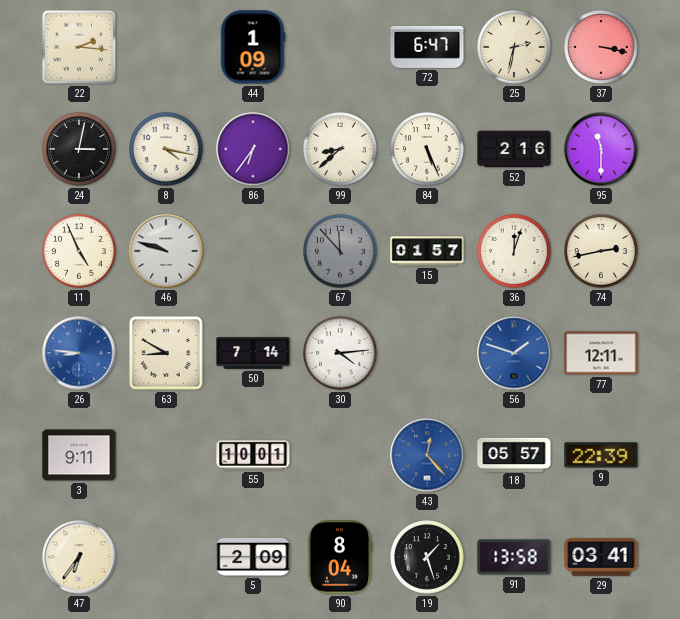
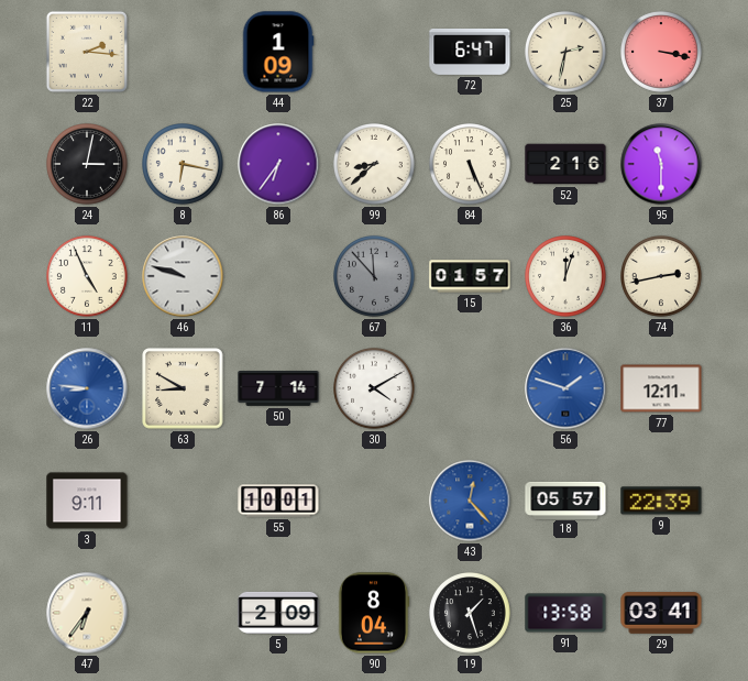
8: 4:17 -> 6:17 (184, 165)
30: 4:14 -> 4:10 (375, 389)
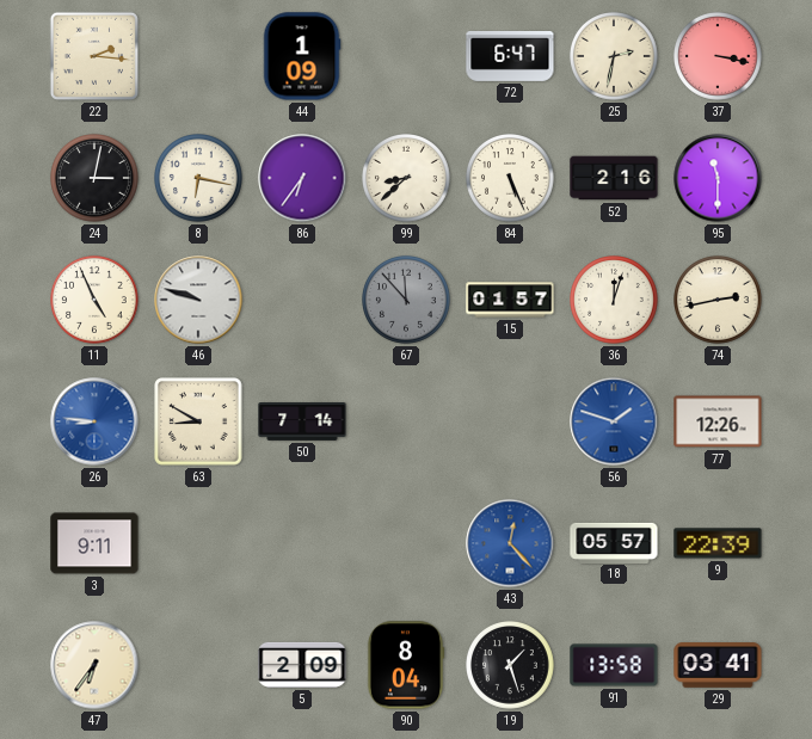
30: 4:10 -> none (375, 389)
77: 12:11 -> 12:26 (718, 421)
55: 10:01 -> none (278, 501)
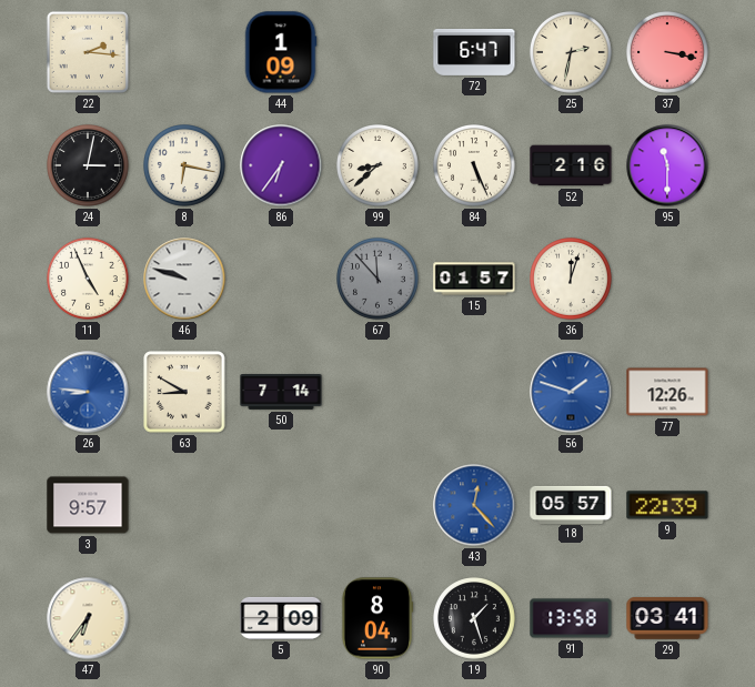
74: 2:43 -> none (719, 301)
3: 9:11 -> 9:57 (88, 505)
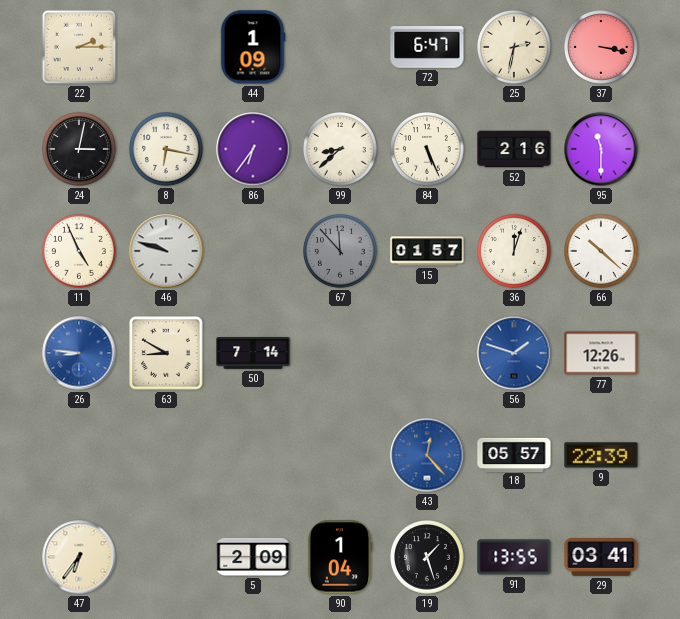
22: 2:16 -> 2:15 (79, 47)
66: none -> 10:22 (602, 252)
3: 9:57 -> none (88, 505)
90: 8:04 -> 1:04 (340, 557)
91: 13:58 -> 13:55 (514, 557)
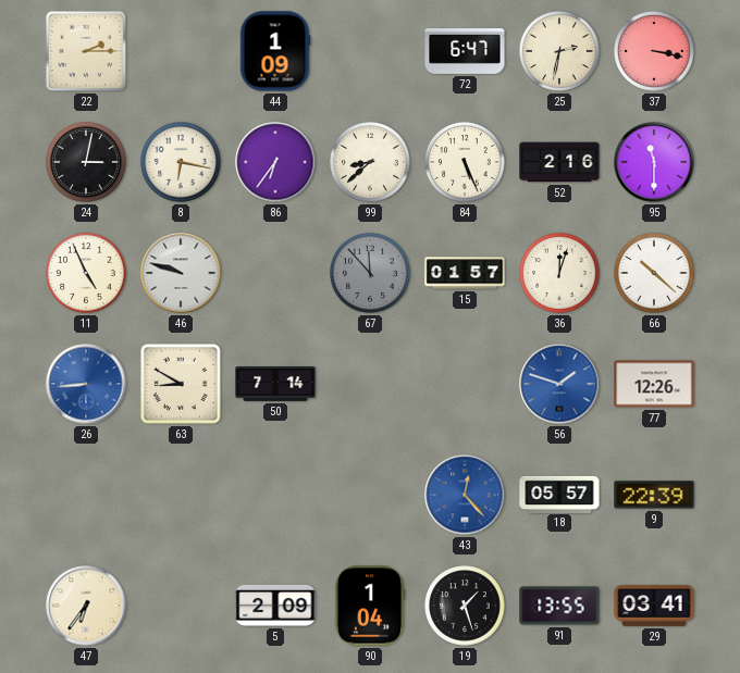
26: 8:46 -> 8:44 (86, 384)
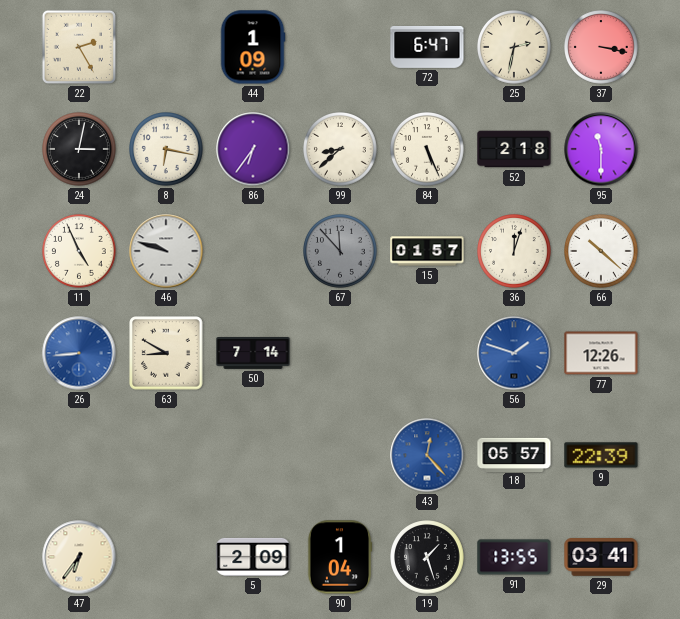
22: 2:15 -> 2:25 (79, 47)
52: 2:16 -> 2:18 (514, 149)
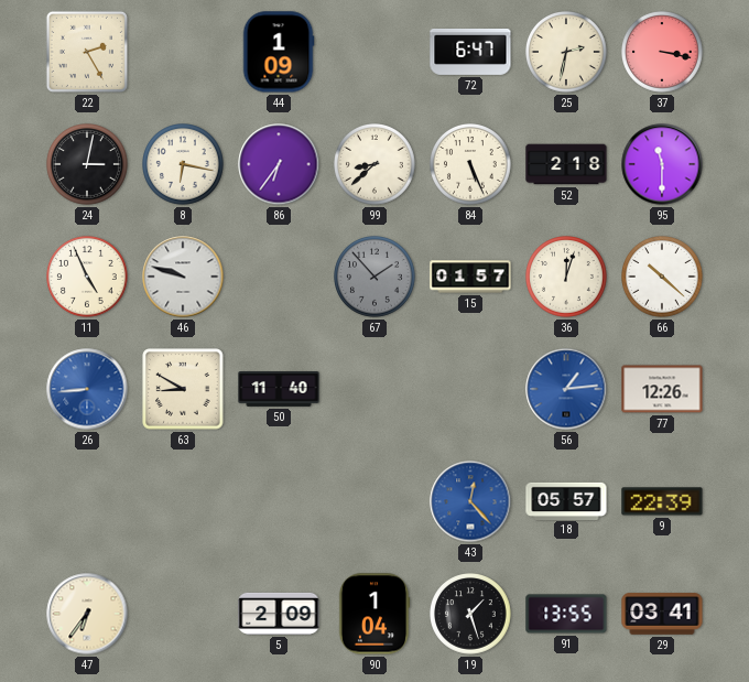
67: 11:53 -> 1:53 (376, 278)
50: 7:14 -> 11:40 (279, 390)
56: 1:48 -> 1:14 (566, 389)
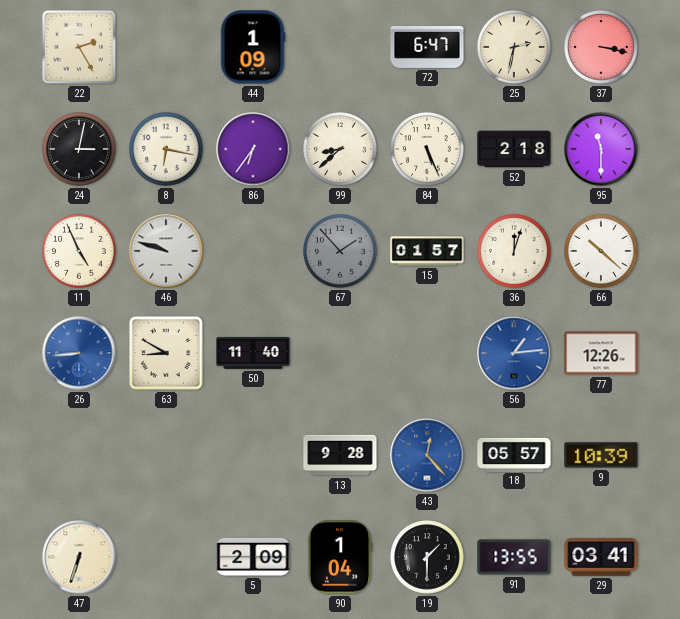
13: none -> 9:28 (340, 455)
9: 22:39 -> 10:39 (601, 455)
47: 6:36 -> 6:33 (79, 557)
19: 1:27 -> 1:30 (428, 558)
